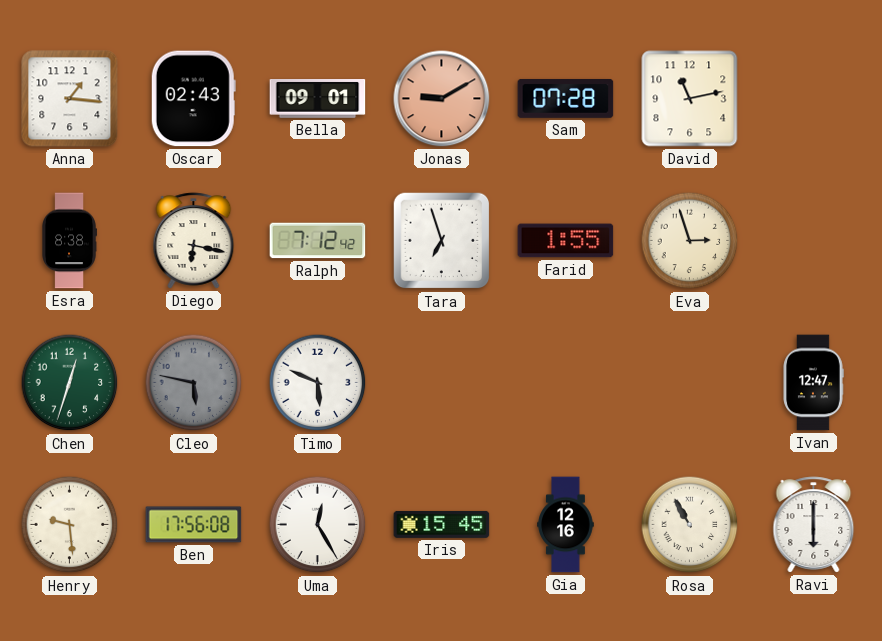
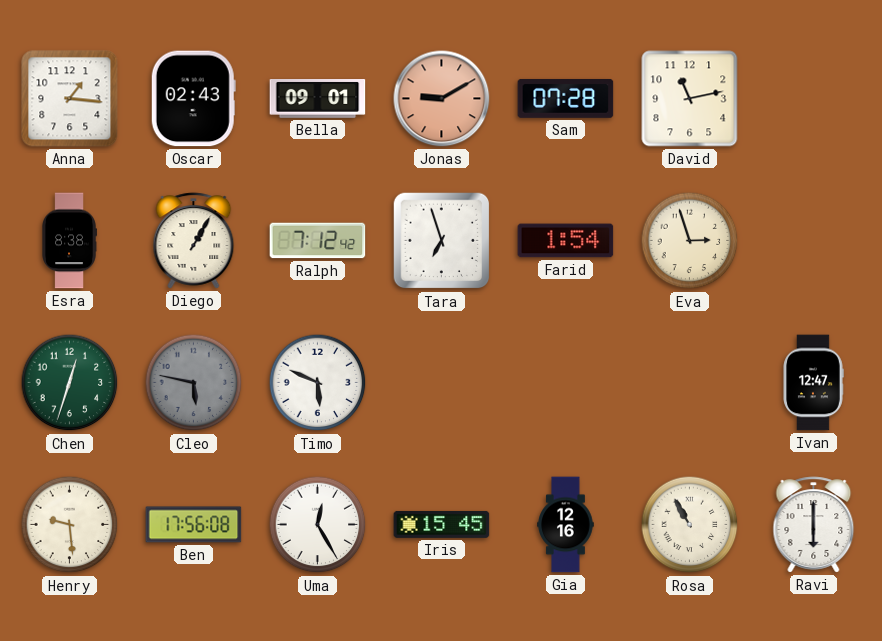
Diego: 6:17 -> 1:05 (194, 241)
Farid: 1:55 -> 1:54 (566, 241)
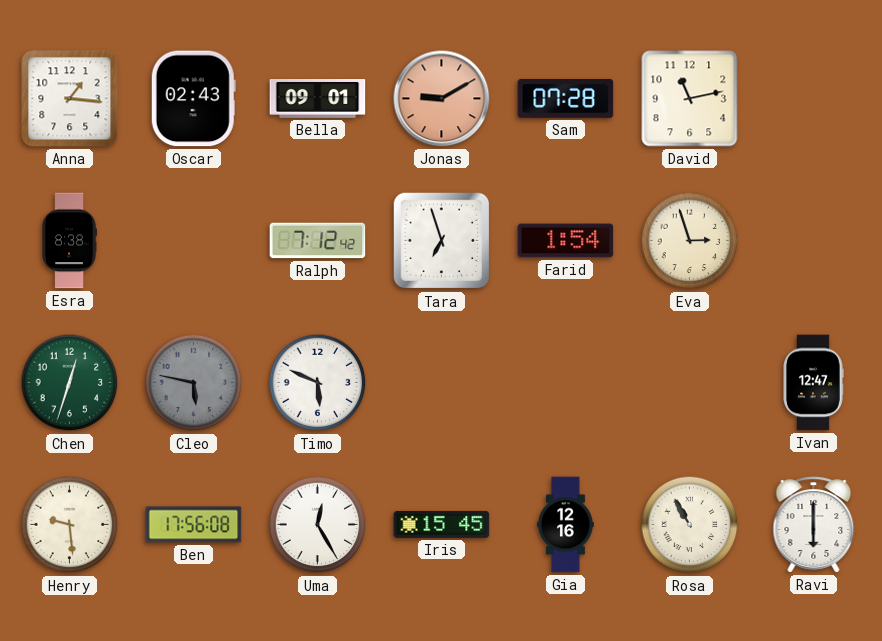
Diego: 1:05 -> none (194, 241)
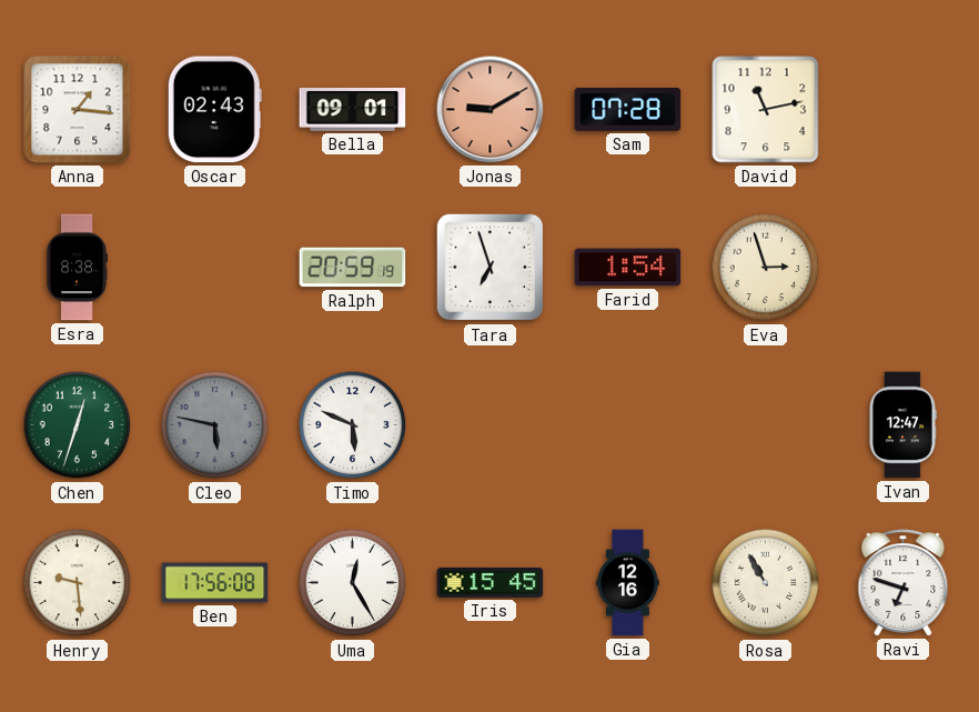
Ralph: 7:12 -> 20:59 (353, 268)
Ravi: 6:00 -> 6:48 (904, 583)
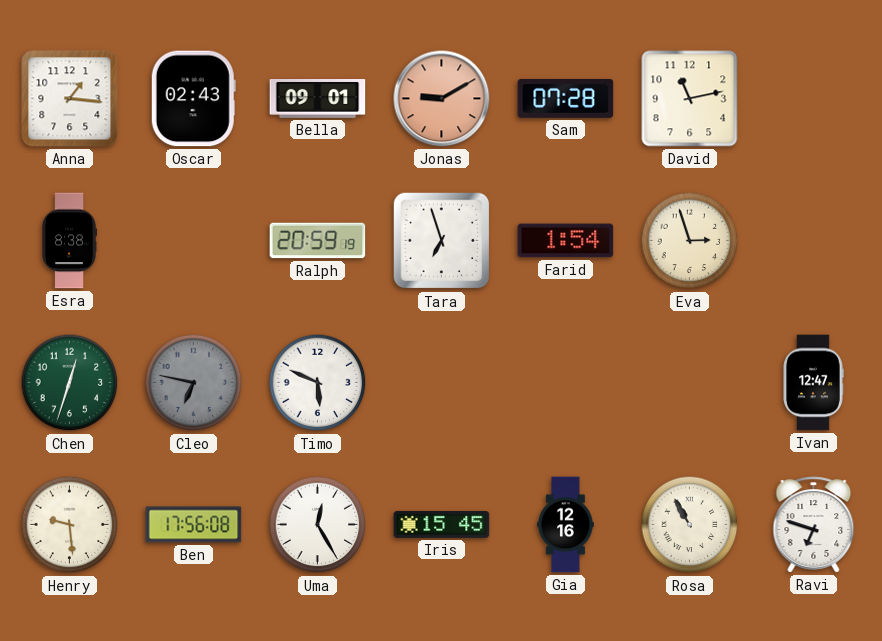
Cleo: 5:47 -> 6:47 (194, 383)
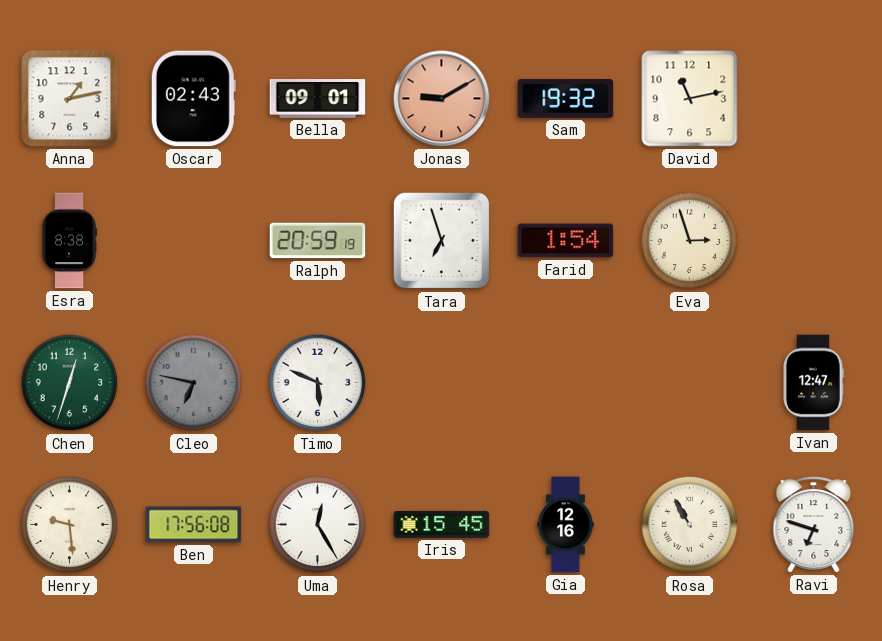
Anna: 1:16 -> 1:13 (70, 99)
Sam: 07:28 -> 19:32 (566, 98)
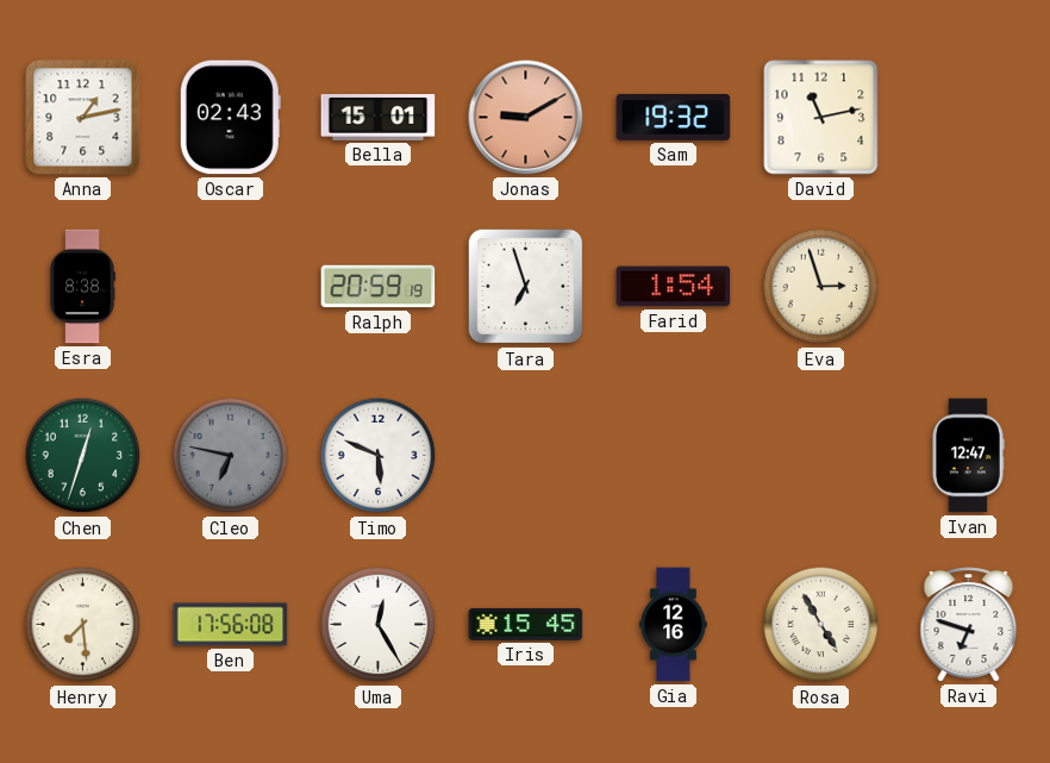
Bella: 09:01 -> 15:01 (379, 118)
Henry: 9:29 -> 7:29 (83, 625)
Rosa: 10:55 -> 4:55 (821, 625)
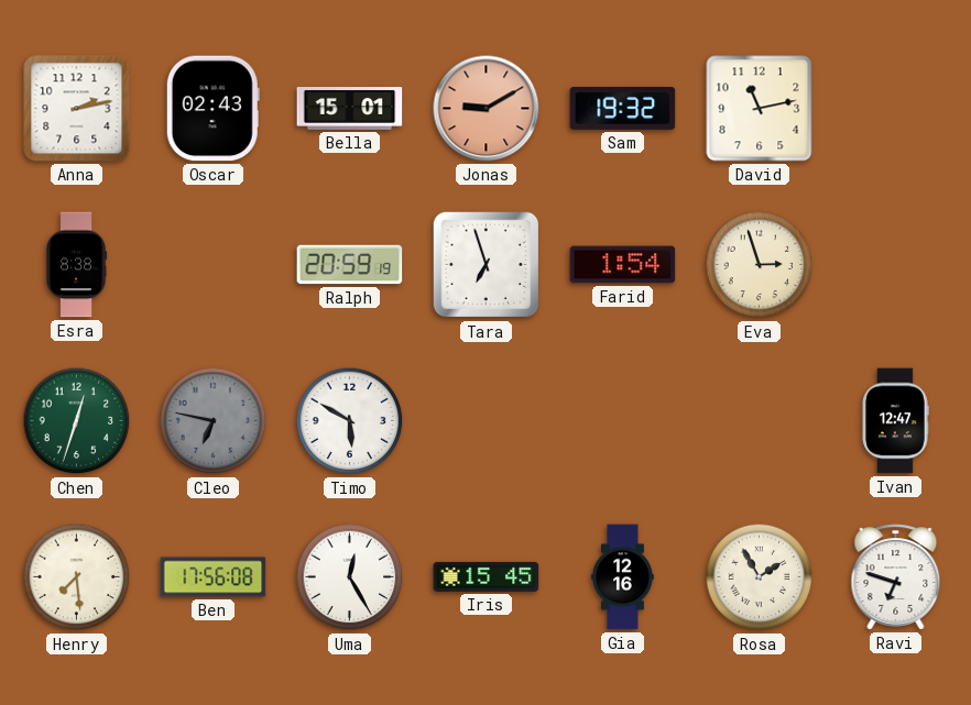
Anna: 1:13 -> 2:13 (77, 109)
Timo: 5:49 -> 5:50 (350, 421)
Rosa: 4:55 -> 1:55 (760, 577)
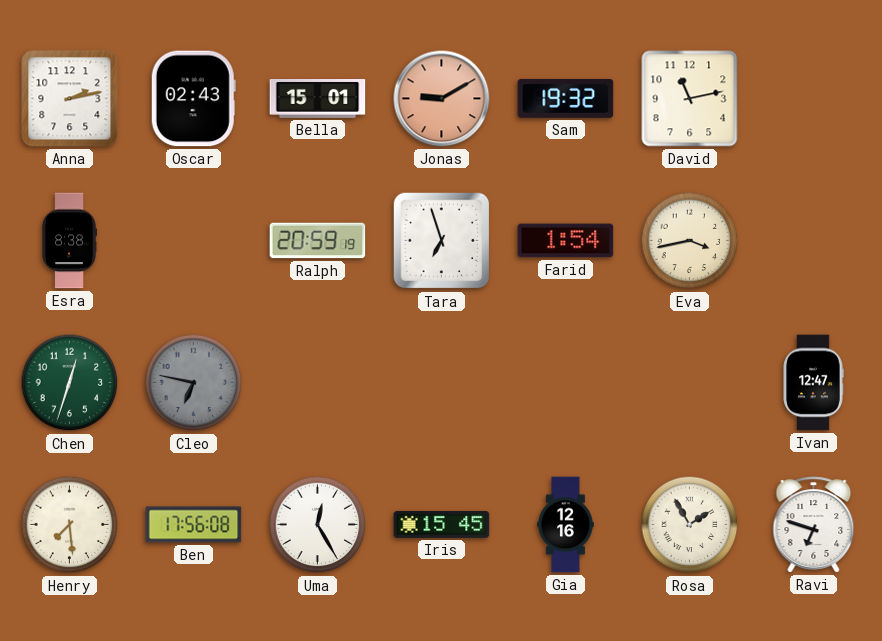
Eva: 2:57 -> 3:43 (690, 241)
Timo: 5:50 -> none (350, 421)
